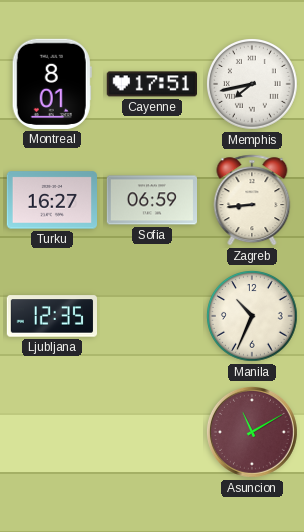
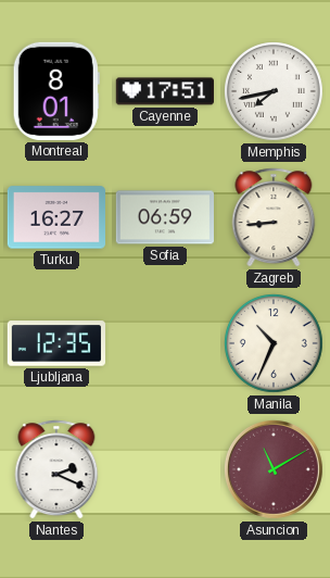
Nantes: none -> 2:19 (56, 469)
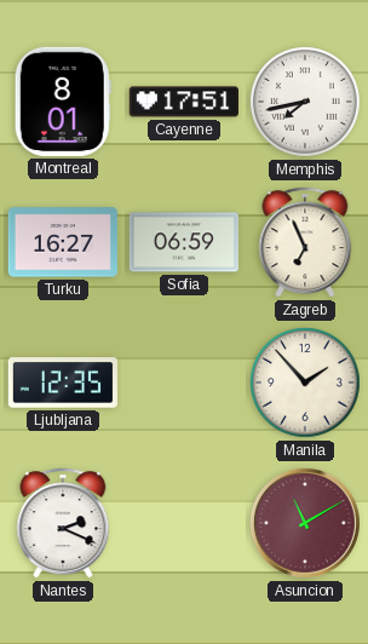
Zagreb: 8:44 -> 6:56 (305, 242)
Manila: 10:34 -> 1:53 (306, 384)
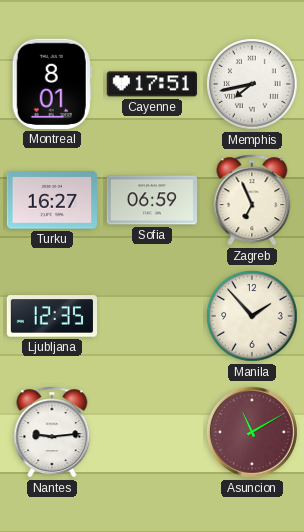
Nantes: 2:19 -> 9:14 (52, 432)
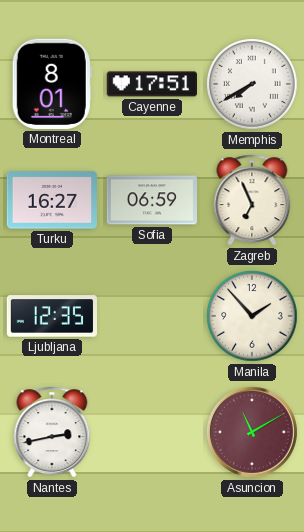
Memphis: 7:43 -> 7:40 (253, 85)
Nantes: 9:14 -> 2:43 (52, 432)
